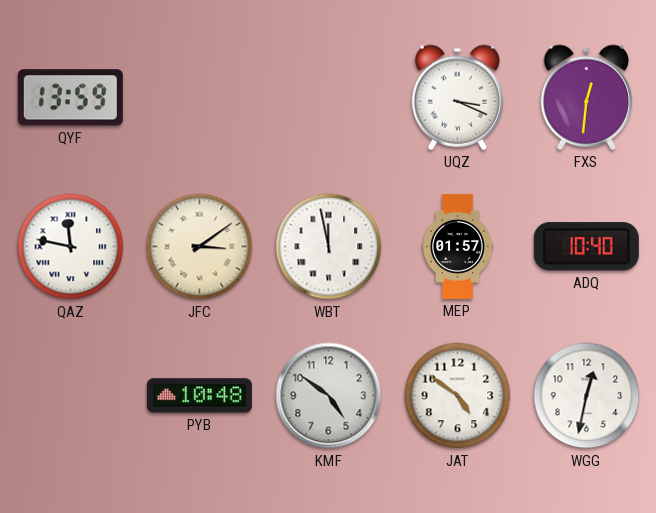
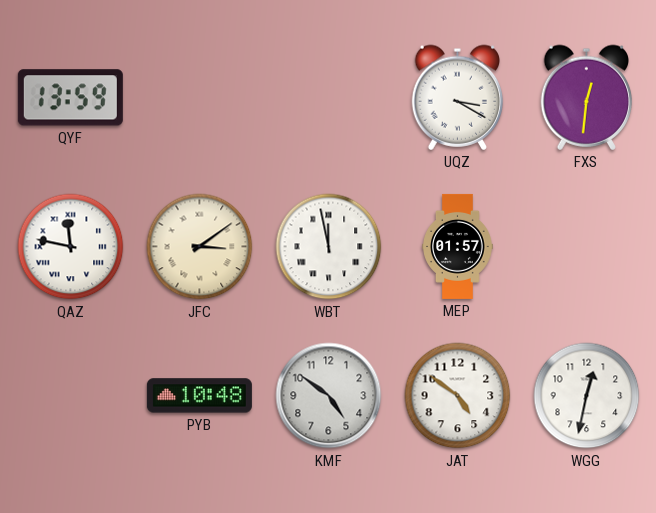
UQZ: 3:19 -> 3:20 (458, 97)
ADQ: 10:40 -> none (586, 247)
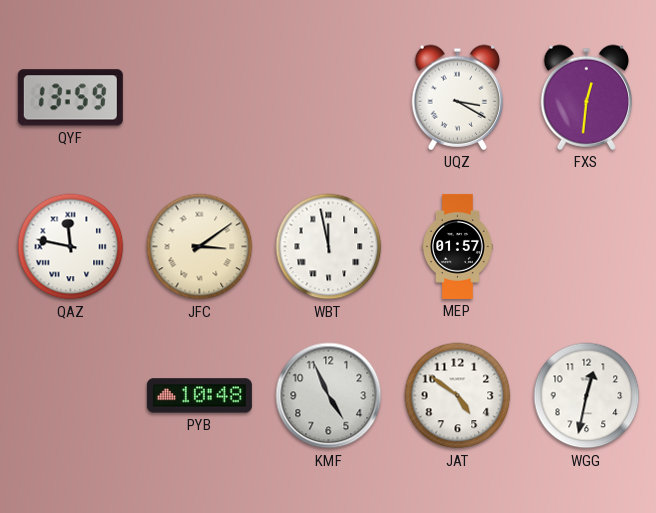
KMF: 4:51 -> 4:56 (329, 396)
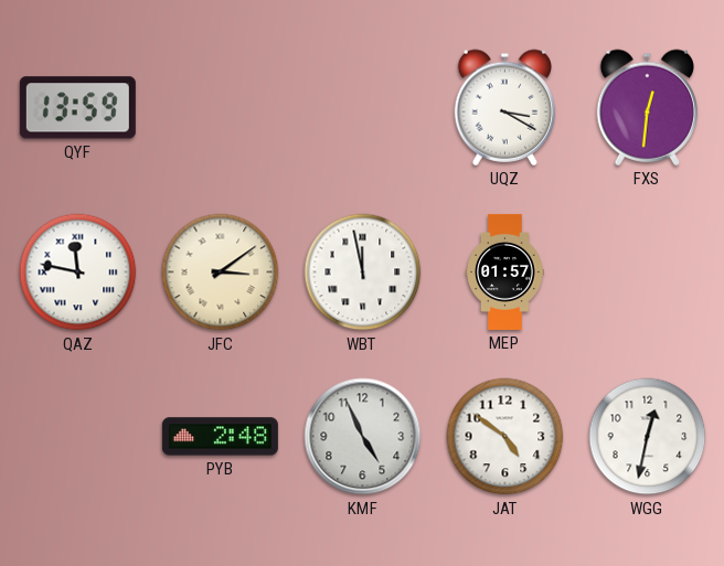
PYB: 10:48 -> 2:48 (220, 437)
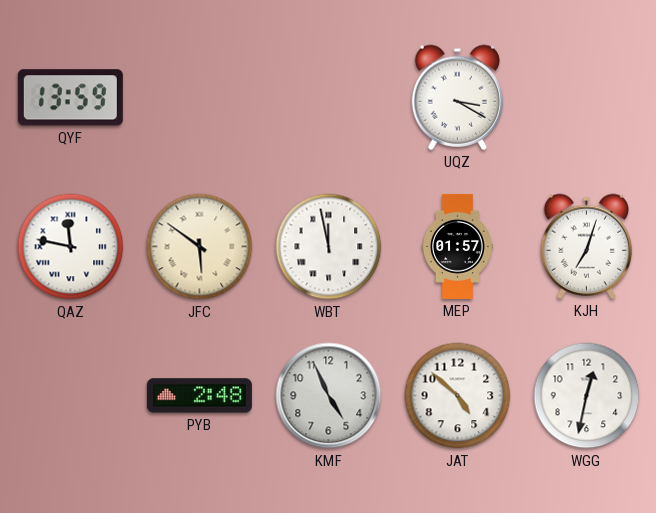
FXS: 12:31 -> none (648, 107)
JFC: 3:09 -> 5:51 (200, 247)
KJH: none -> 7:03 (587, 246)
JAT: 4:51 -> 4:52 (458, 396)
